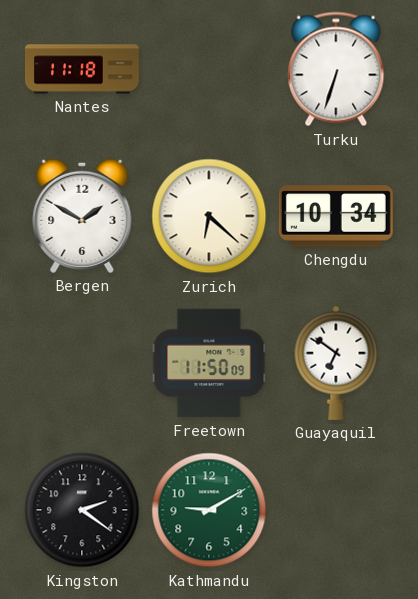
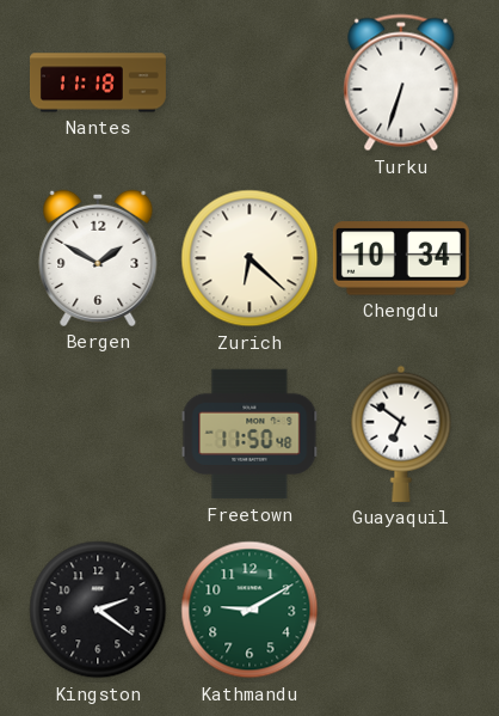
Freetown: 11:50:09 -> 11:50:48 (249, 434)
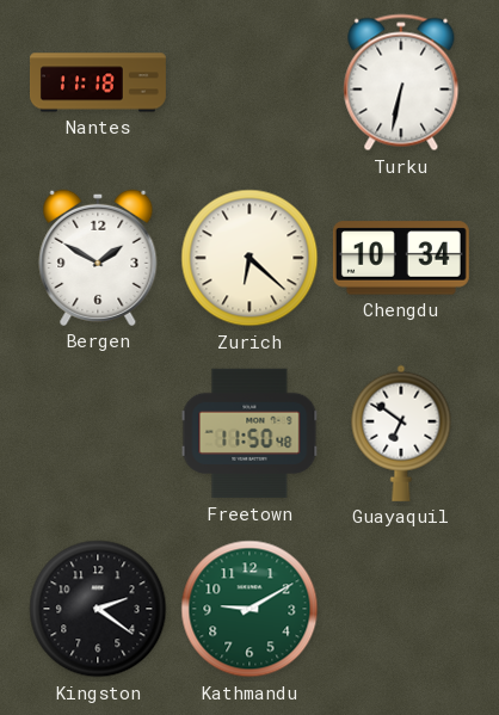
Turku: 6:33 -> 6:32 (401, 82)
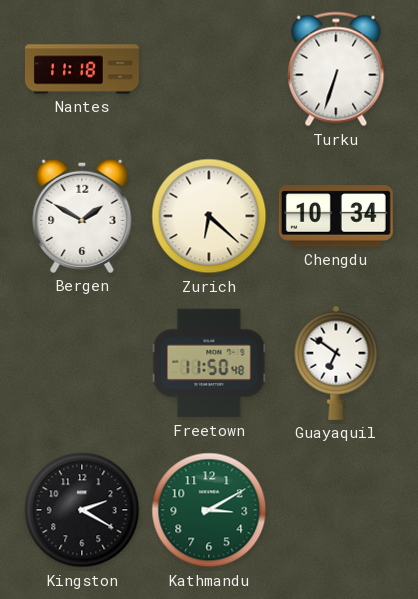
Turku: 6:32 -> 6:33 (336, 69)
Kingston: 2:21 -> 2:20 (82, 510)
Kathmandu: 9:10 -> 3:10 (209, 510)
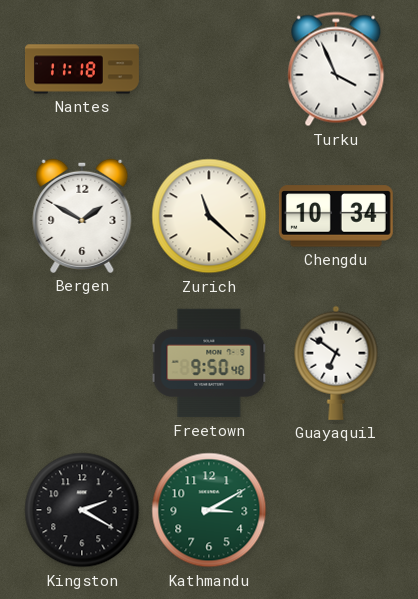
Turku: 6:33 -> 3:56 (336, 69)
Zurich: 6:22 -> 11:22 (209, 216)
Freetown: 11:50 -> 9:50 (209, 363)
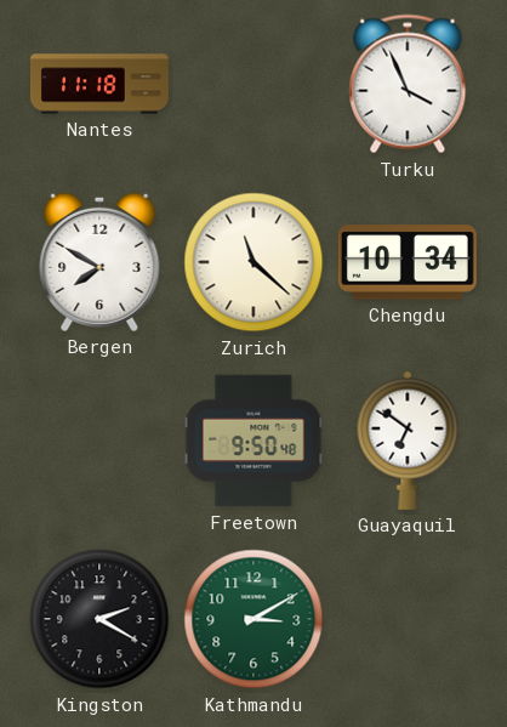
Bergen: 1:50 -> 7:50 (99, 262)
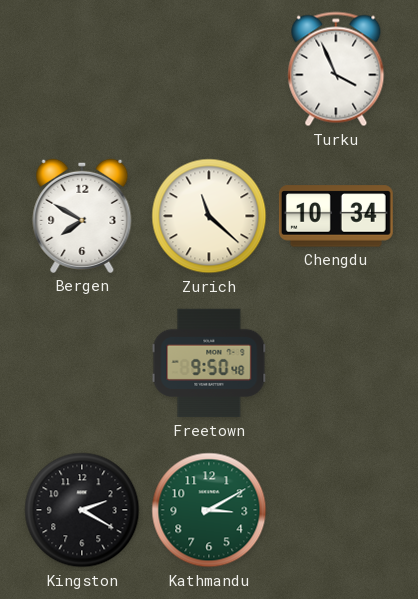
Nantes: 11:18 -> none (99, 84)
Guayaquil: 6:51 -> none (408, 441)
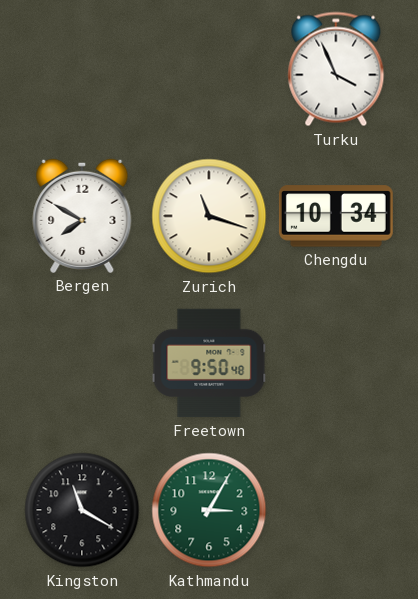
Zurich: 11:22 -> 11:18 (209, 216)
Kingston: 2:20 -> 11:20 (82, 510)
Kathmandu: 3:10 -> 3:05 (209, 510)
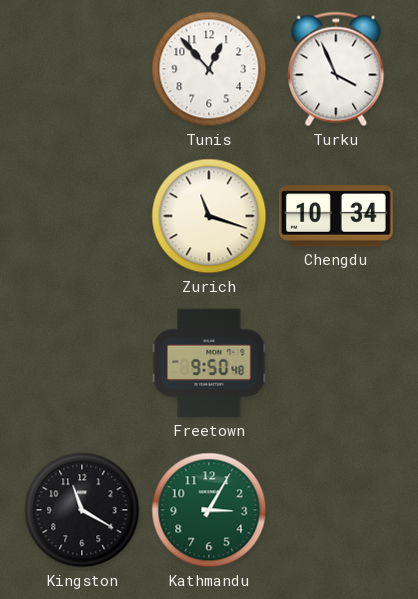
Tunis: none -> 12:53 (209, 69)
Bergen: 7:50 -> none (82, 216)
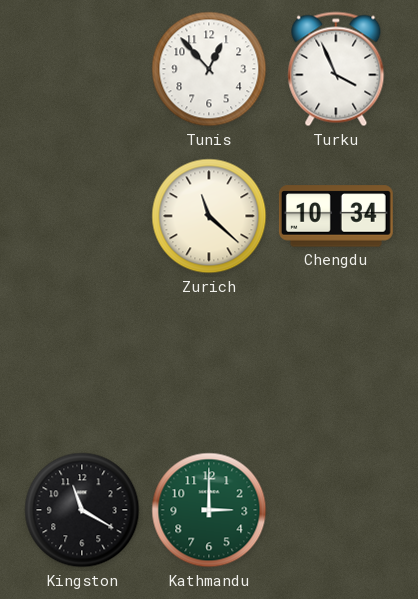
Zurich: 11:18 -> 11:22 (209, 216)
Freetown: 9:50 -> none (209, 363)
Kathmandu: 3:05 -> 3:00 (209, 510)
